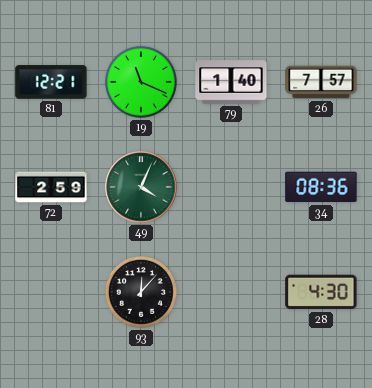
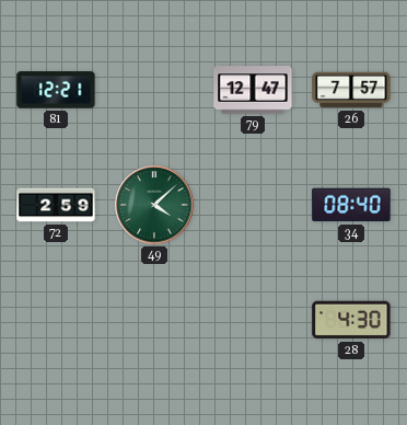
19: 11:19 -> none (141, 82)
79: 1:40 -> 12:47 (253, 90)
49: 4:04 -> 4:08 (154, 205)
34: 08:36 -> 08:40 (351, 205)
93: 12:07 -> none (141, 292)
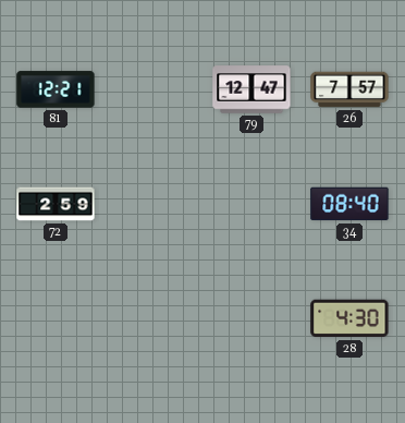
49: 4:08 -> none (154, 205)
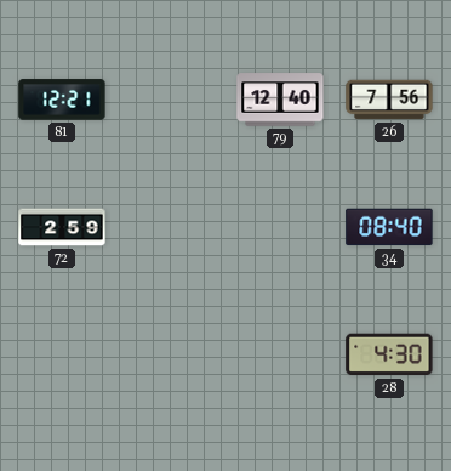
79: 12:47 -> 12:40 (280, 100)
26: 7:57 -> 7:56 (389, 100)
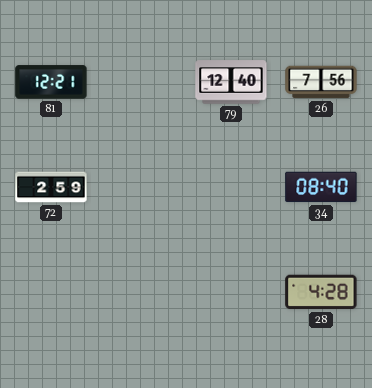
28: 4:30 -> 4:28 (321, 292)
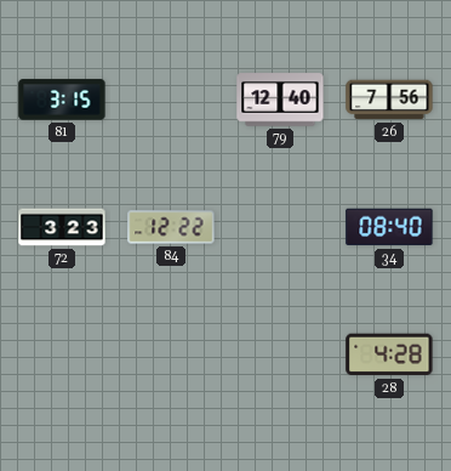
81: 12:21 -> 3:15 (62, 100)
72: 2:59 -> 3:23 (62, 227)
84: none -> 12:22 (171, 227)
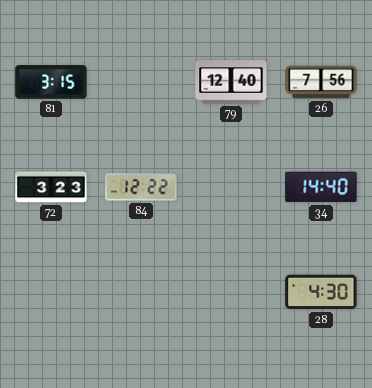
34: 08:40 -> 14:40 (321, 187)
28: 4:28 -> 4:30 (321, 292)
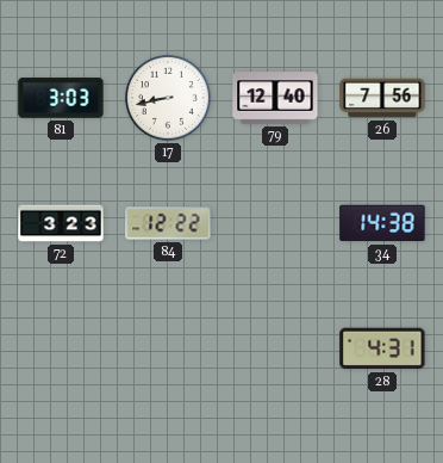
81: 3:15 -> 3:03 (61, 98)
17: none -> 8:43 (168, 98)
34: 14:40 -> 14:38 (382, 223)
28: 4:30 -> 4:31 (382, 348)
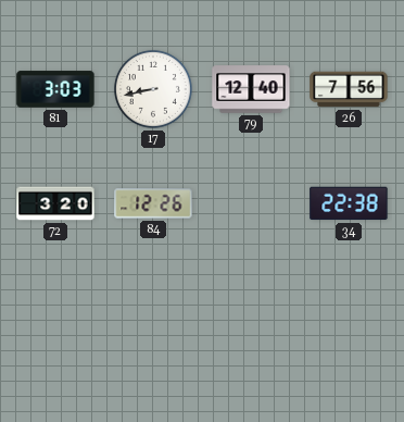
72: 3:23 -> 3:20 (55, 203)
84: 12:22 -> 12:26 (153, 203)
34: 14:38 -> 22:38 (349, 203)
28: 4:31 -> none (382, 348)
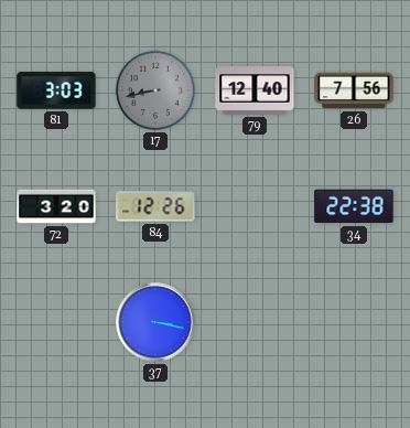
17 dial: white -> grey (155, 90)
37: none -> 3:17 (155, 322)
